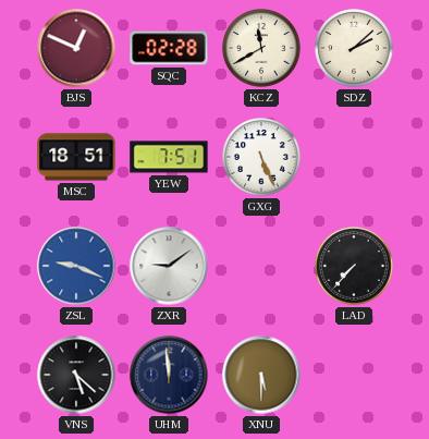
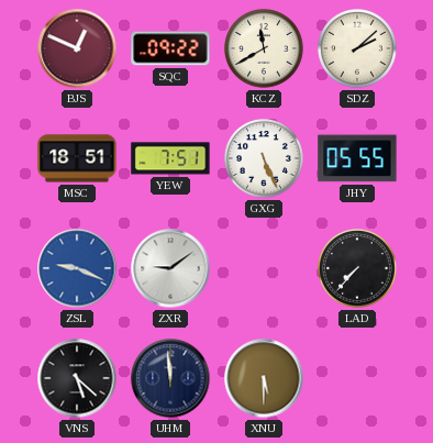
SQC: 02:28 -> 09:22 (170, 48)
JHY: none -> 05:55 (357, 158)
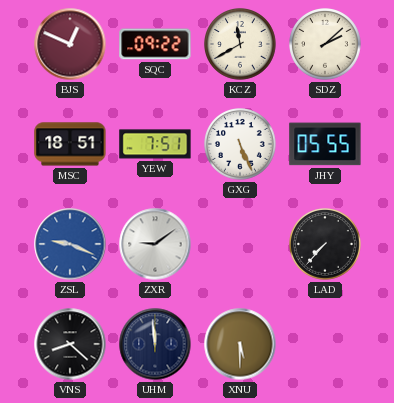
VNS: 5:22 -> 8:22 (70, 344)
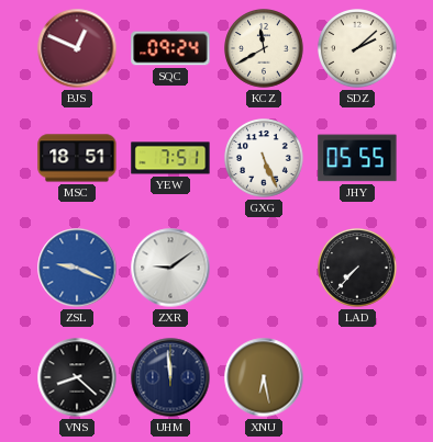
SQC: 09:22 -> 09:24 (170, 48)
XNU: 5:30 -> 6:28 (264, 377)
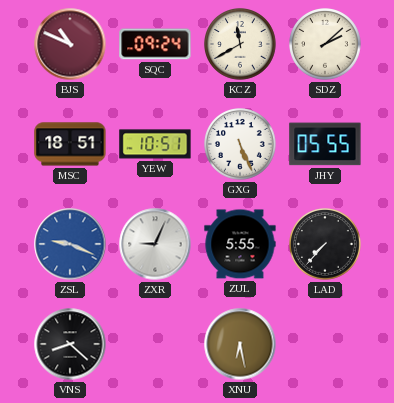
BJS: 12:49 -> 10:49 (70, 44)
YEW: 7:51 -> 10:51 (155, 144)
ZXR: 9:09 -> 9:04 (155, 244)
ZUL: none -> 5:55 (240, 244)
UHM: 11:59 -> none (170, 377)
